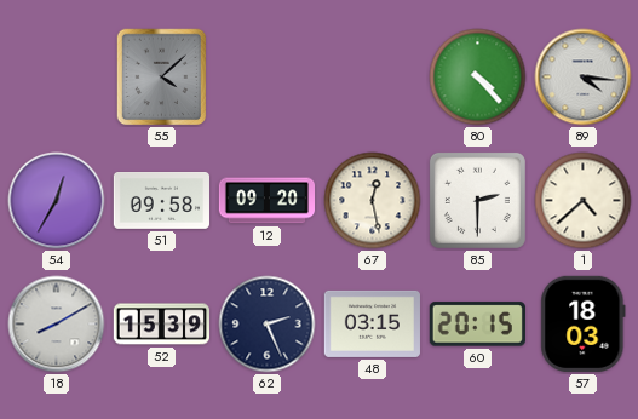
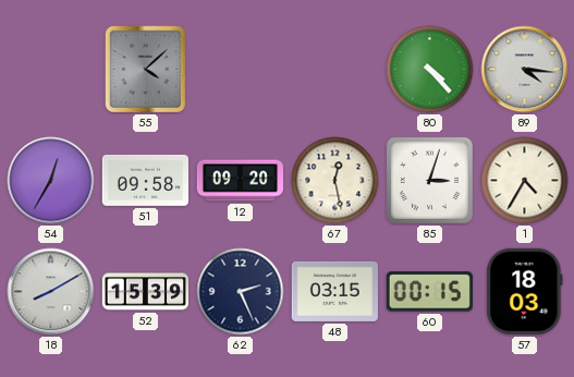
85: 2:30 -> 3:03 (429, 180)
1: 4:38 -> 4:35 (525, 181)
60: 20:15 -> 00:15 (429, 292)
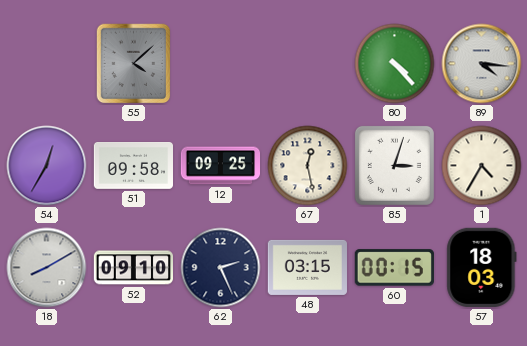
12: 09:20 -> 09:25 (220, 166)
52: 15:39 -> 09:10 (133, 268)
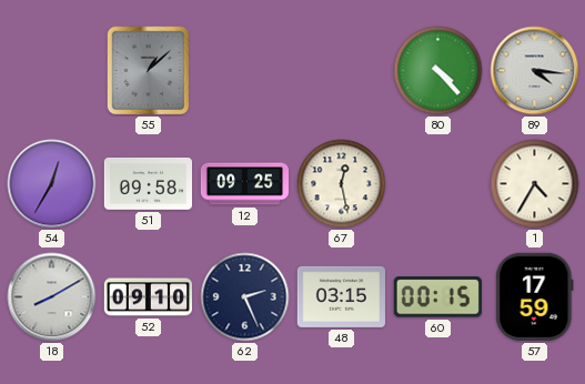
55: 4:08 -> 1:08 (149, 71)
85: 3:03 -> none (394, 165)
57: 18:03 -> 17:59 (535, 296)
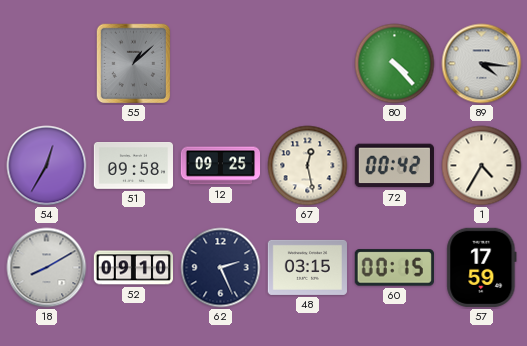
72: none -> 00:42 (394, 166)
